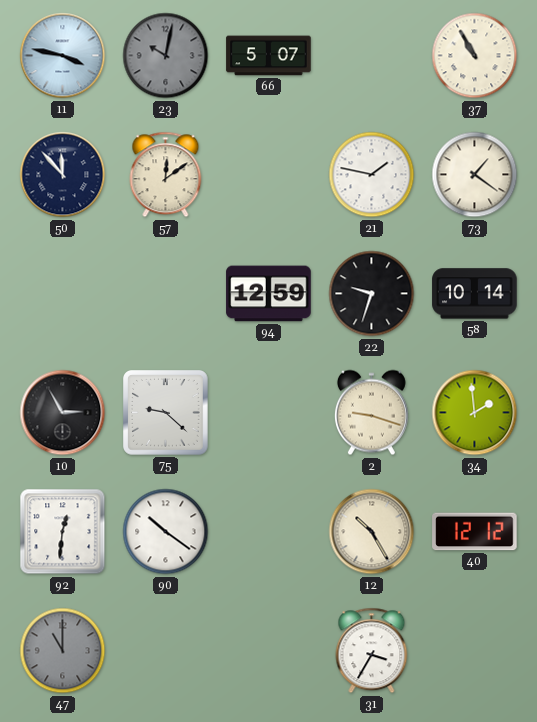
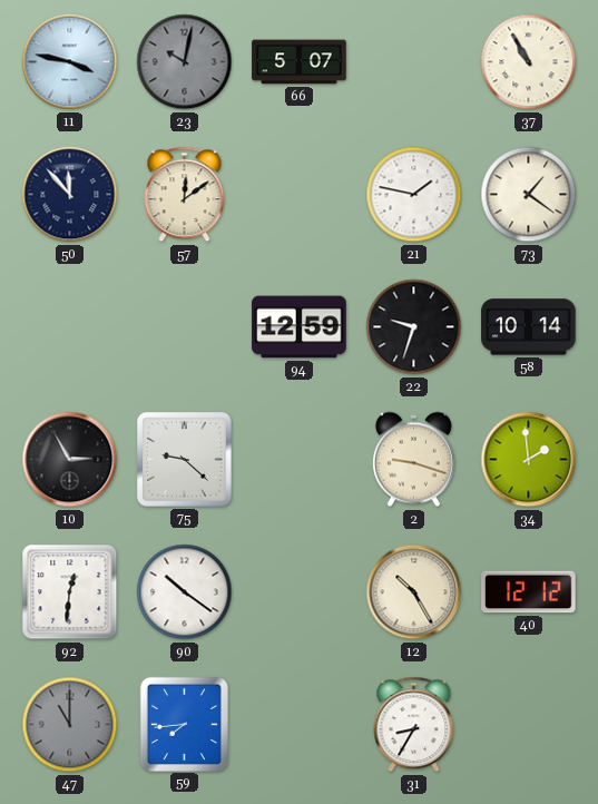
59: none -> 7:44 (184, 724)
31: 3:35 -> 8:35 (414, 725)
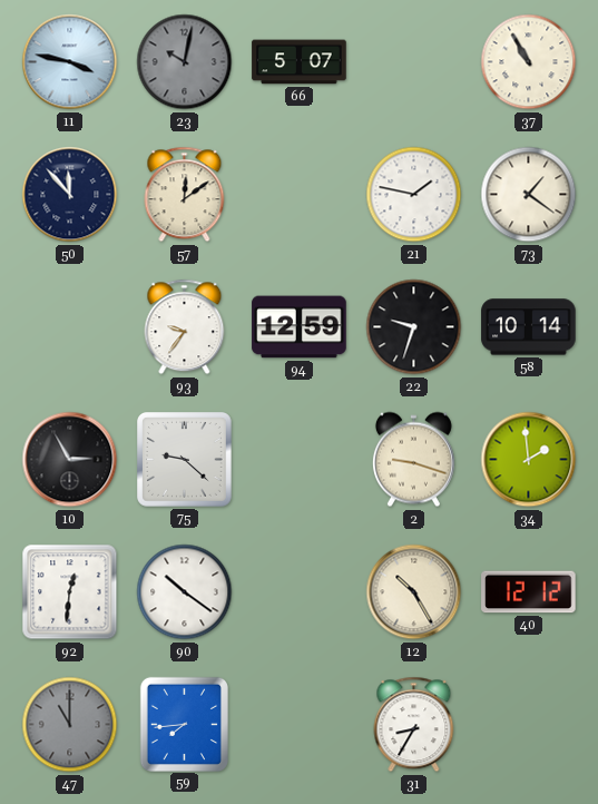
93: none -> 9:36 (185, 327)
